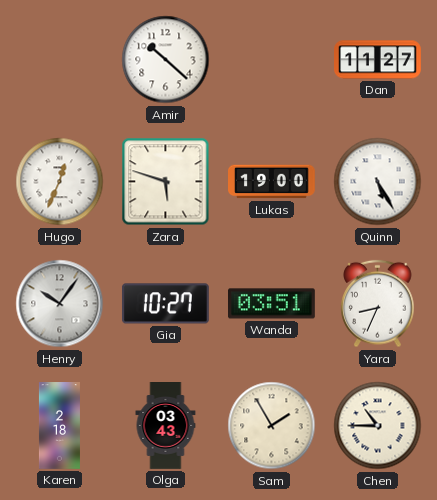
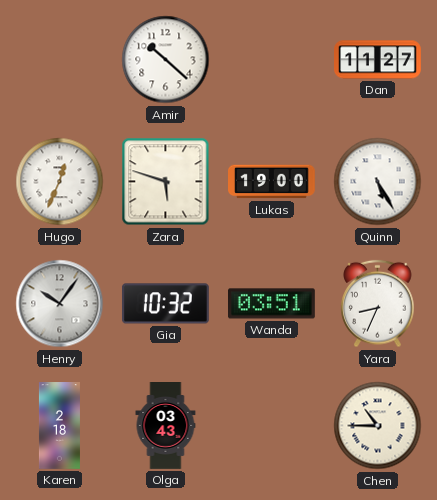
Gia: 10:27 -> 10:32 (165, 304)
Sam: 1:55 -> none (272, 426)
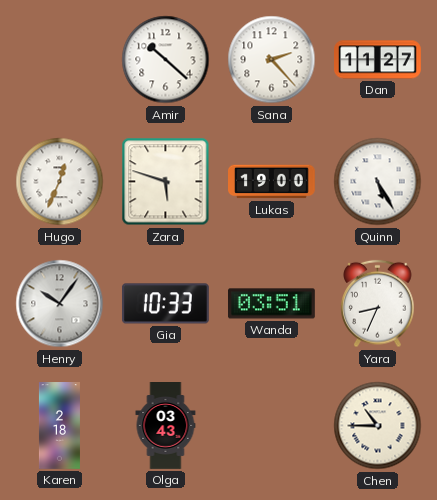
Sana: none -> 2:23 (272, 60)
Gia: 10:32 -> 10:33 (165, 304)
